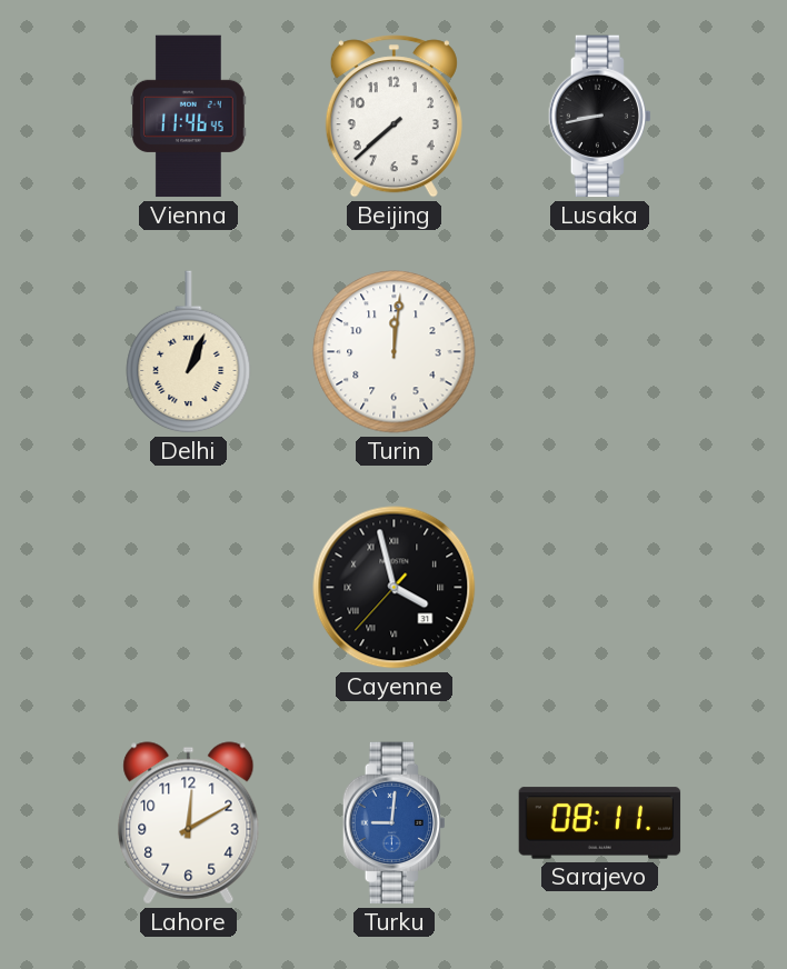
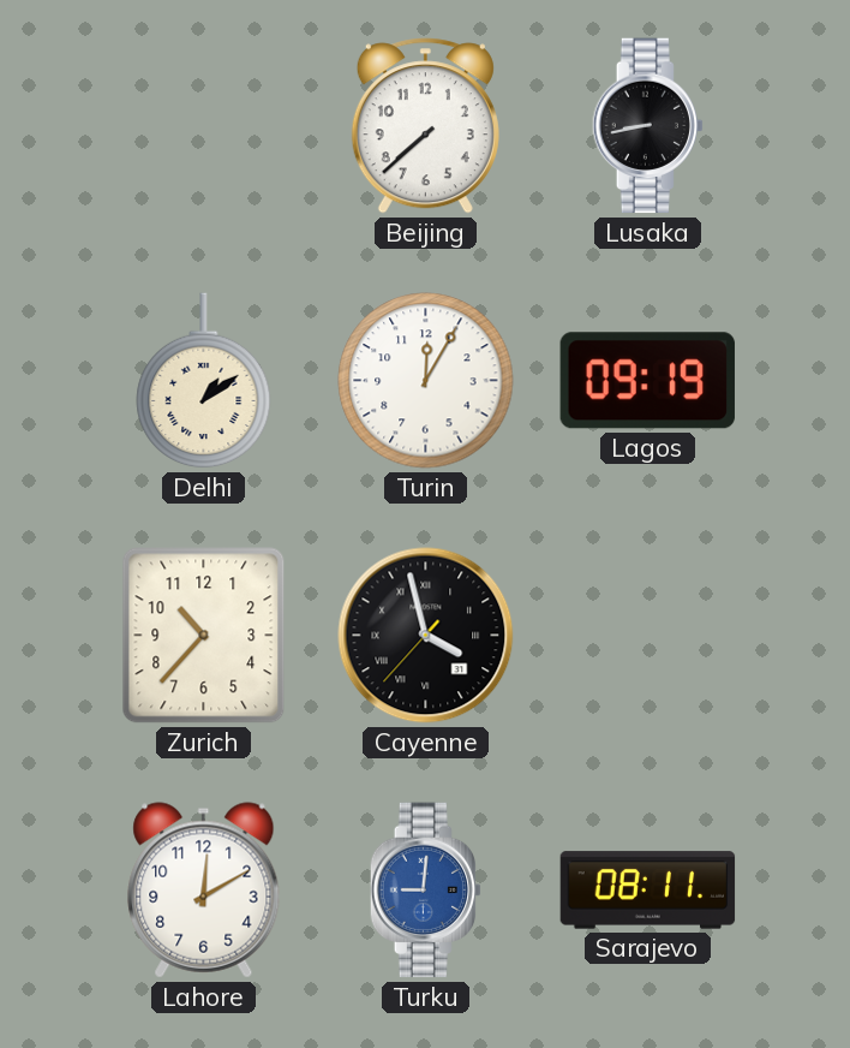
Vienna: 11:46 -> none (189, 117)
Delhi: 1:04 -> 1:09 (204, 381)
Turin: 12:01 -> 12:05 (426, 381)
Lagos: none -> 09:19 (647, 381)
Zurich: none -> 10:37 (204, 636)
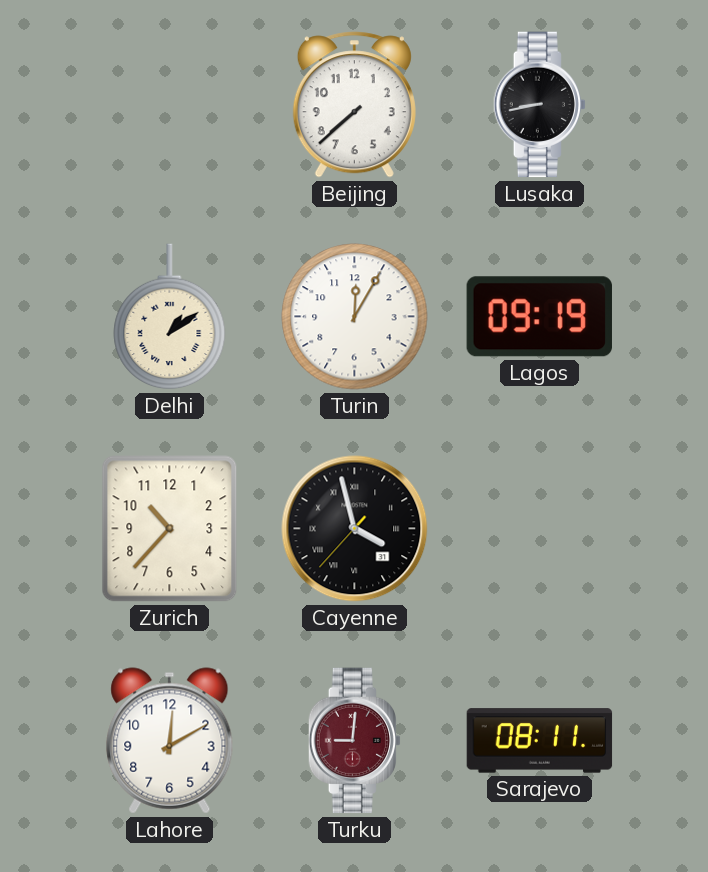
Turku dial: blue -> burgundy (354, 741)
